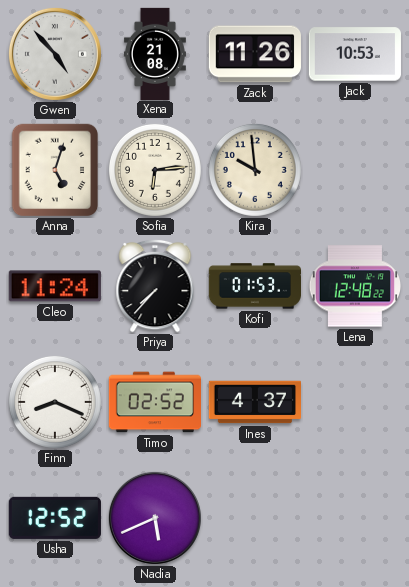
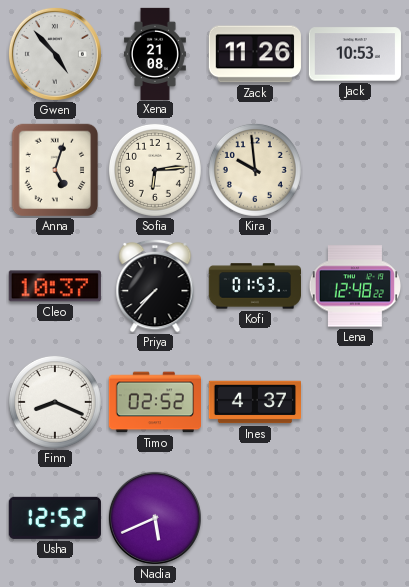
Cleo: 11:24 -> 10:37 (55, 286)
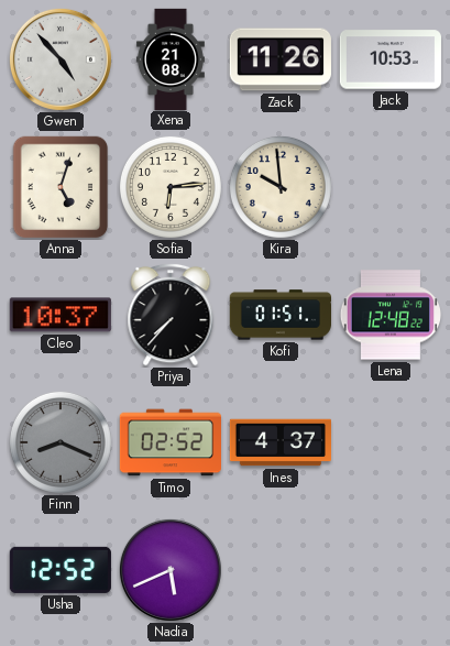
Kofi: 01:53 -> 01:51 (279, 315)
Finn dial: white -> grey (61, 442)
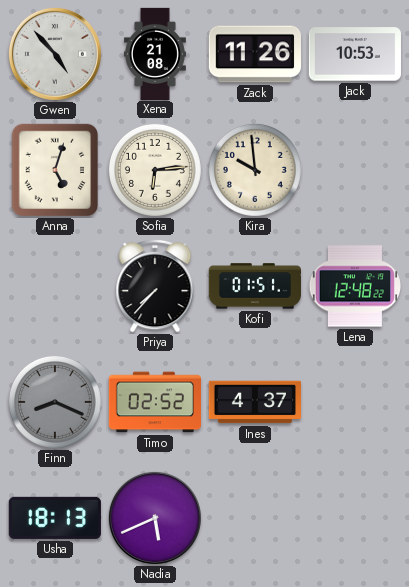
Cleo: 10:37 -> none (61, 315)
Usha: 12:52 -> 18:13 (55, 518)
